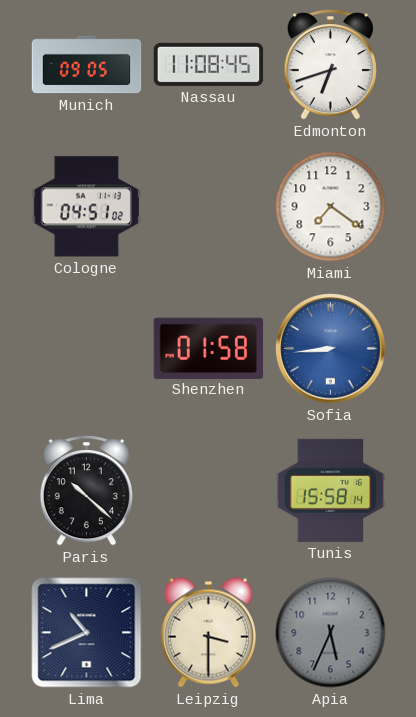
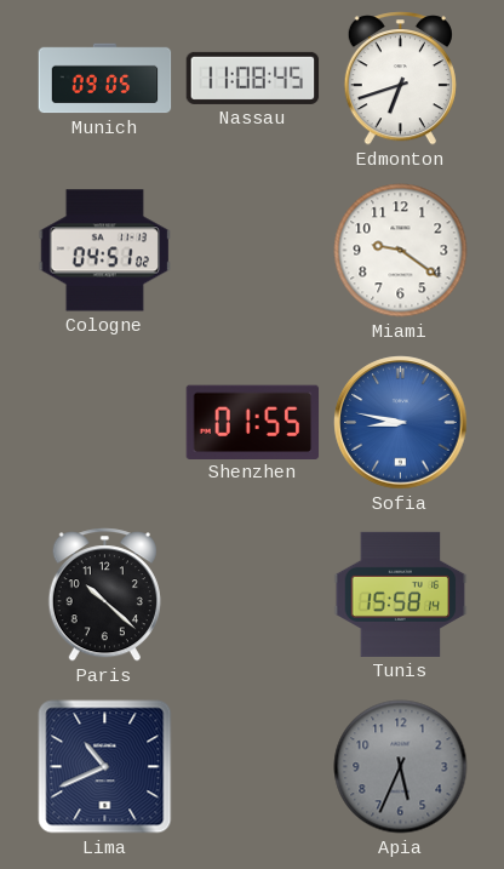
Miami: 7:21 -> 9:21 (401, 251)
Shenzhen: 01:58 -> 01:55 (253, 422)
Sofia: 8:44 -> 8:47 (401, 423)
Leipzig: 3:30 -> none (208, 633)
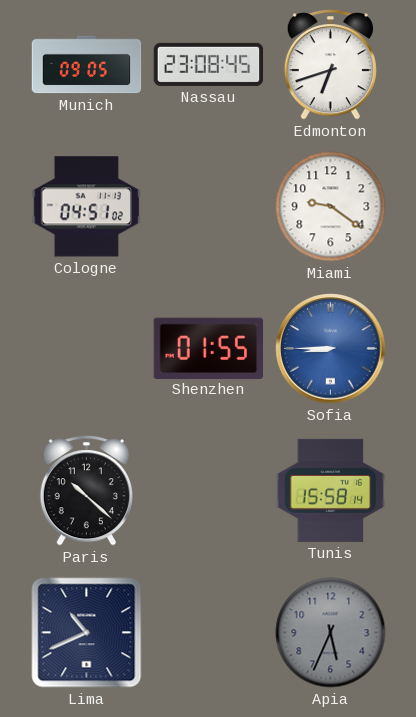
Nassau: 11:08 -> 23:08 (209, 64)
Sofia: 8:47 -> 8:45 (331, 349)
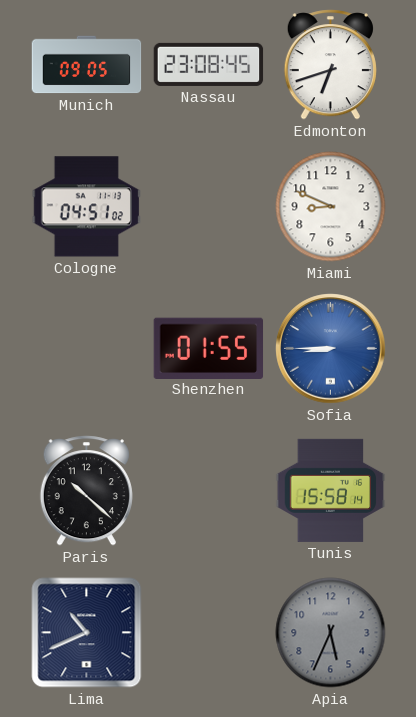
Miami: 9:21 -> 8:49 (331, 207)
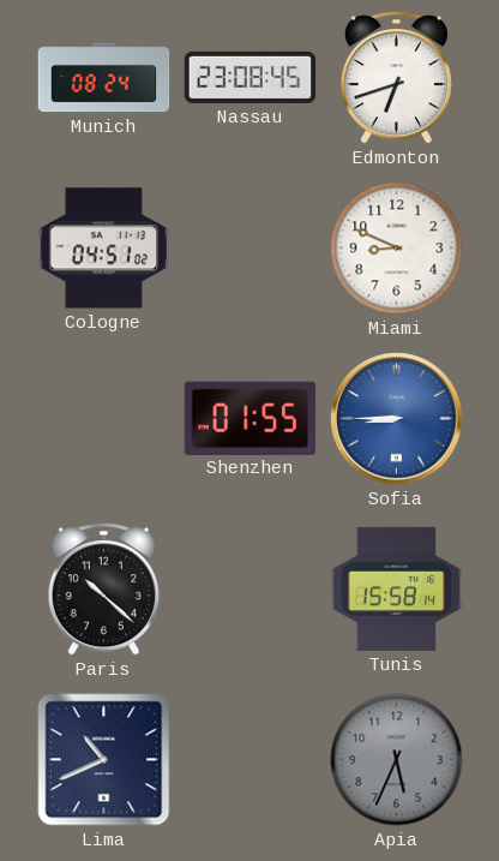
Munich: 09:05 -> 08:24 (104, 78)
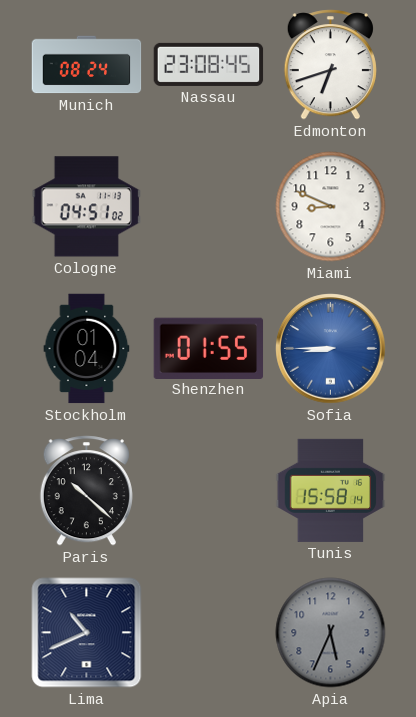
Stockholm: none -> 01:04 (87, 349)
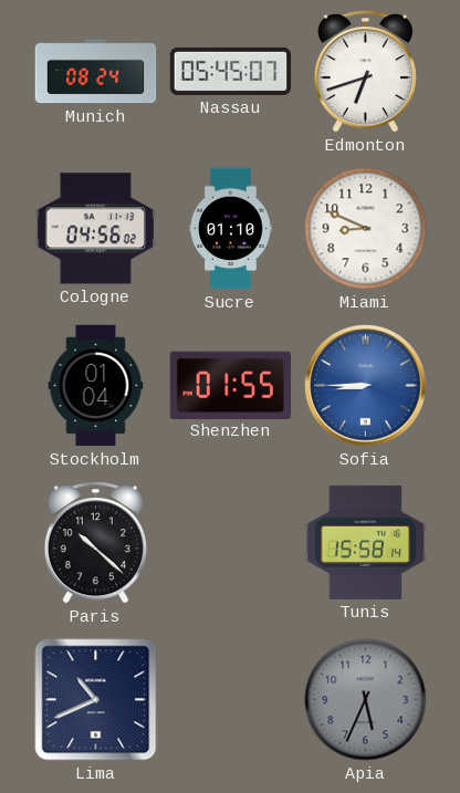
Nassau: 23:08 -> 05:45 (231, 71)
Cologne: 04:51 -> 04:56 (96, 229)
Sucre: none -> 01:10 (231, 229)
